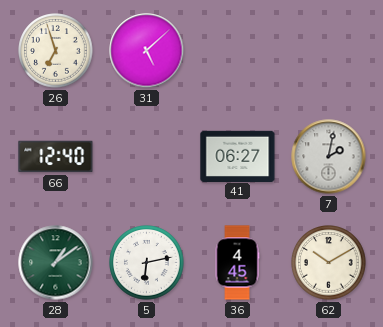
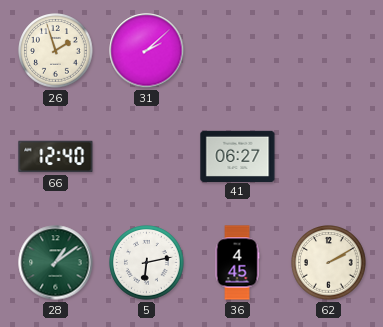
26: 6:57 -> 1:57 (56, 51)
31: 5:08 -> 2:08 (147, 51)
7: 2:02 -> none (329, 157)
62: 10:10 -> 2:10 (329, 263)
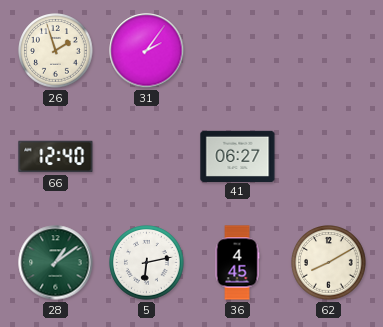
31: 2:08 -> 2:06 (147, 51)
62: 2:10 -> 8:10 (329, 263)
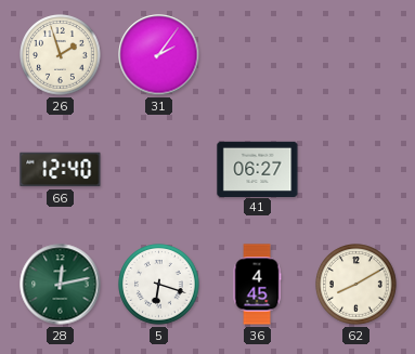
28: 1:09 -> 12:13 (61, 285)
5: 6:13 -> 6:18 (159, 285)
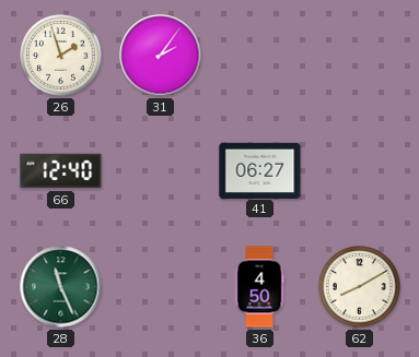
28: 12:13 -> 11:26 (61, 287)
5: 6:18 -> none (159, 285)
36: 4:45 -> 4:50 (259, 287)
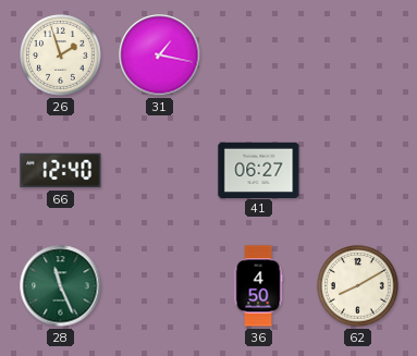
31: 2:06 -> 1:17 (160, 56)
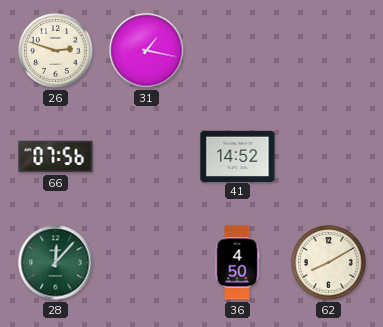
26: 1:57 -> 2:48 (56, 51)
66: 12:40 -> 07:56 (56, 157)
41: 06:27 -> 14:52 (238, 156)
28: 11:26 -> 12:07 (56, 263)
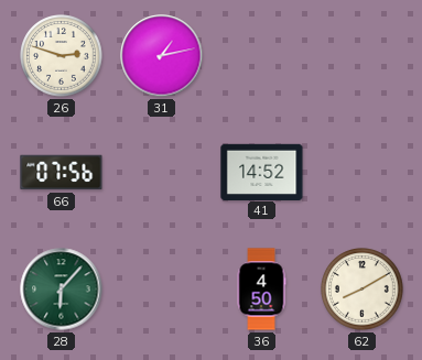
31: 1:17 -> 1:13 (162, 56)
28: 12:07 -> 6:07 (62, 290)
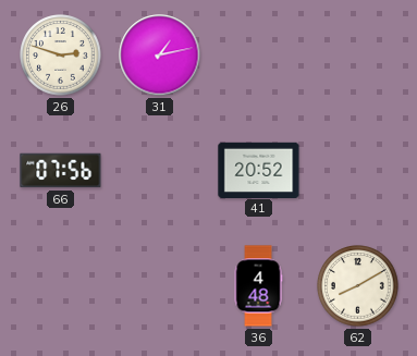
41: 14:52 -> 20:52 (259, 170)
28: 6:07 -> none (62, 290)
36: 4:50 -> 4:48 (258, 286)
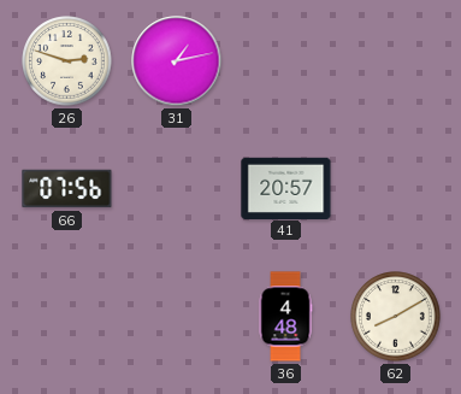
41: 20:52 -> 20:57 (286, 188)
